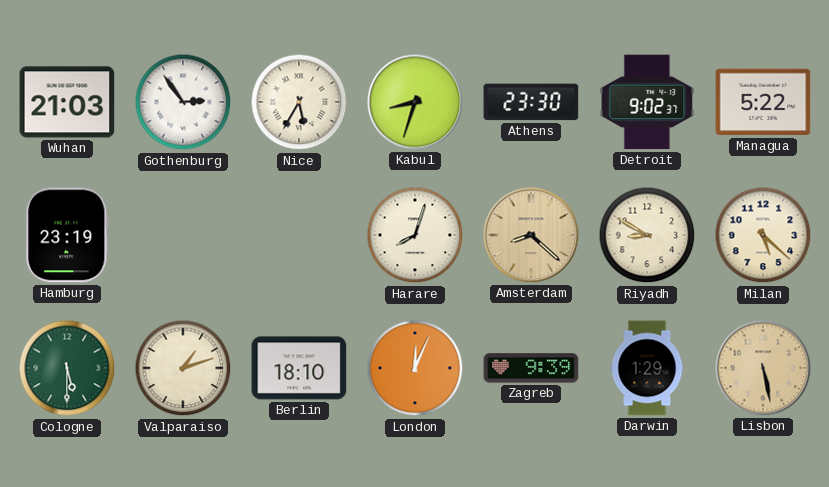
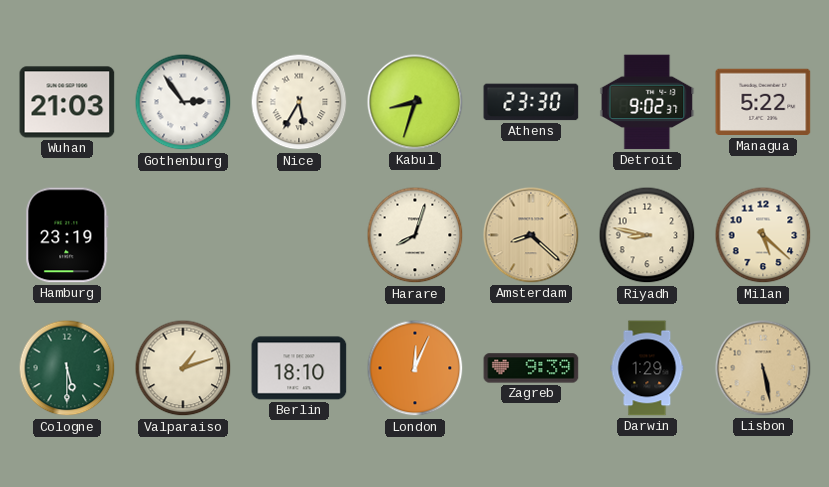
Riyadh: 8:50 -> 8:47 (647, 235)
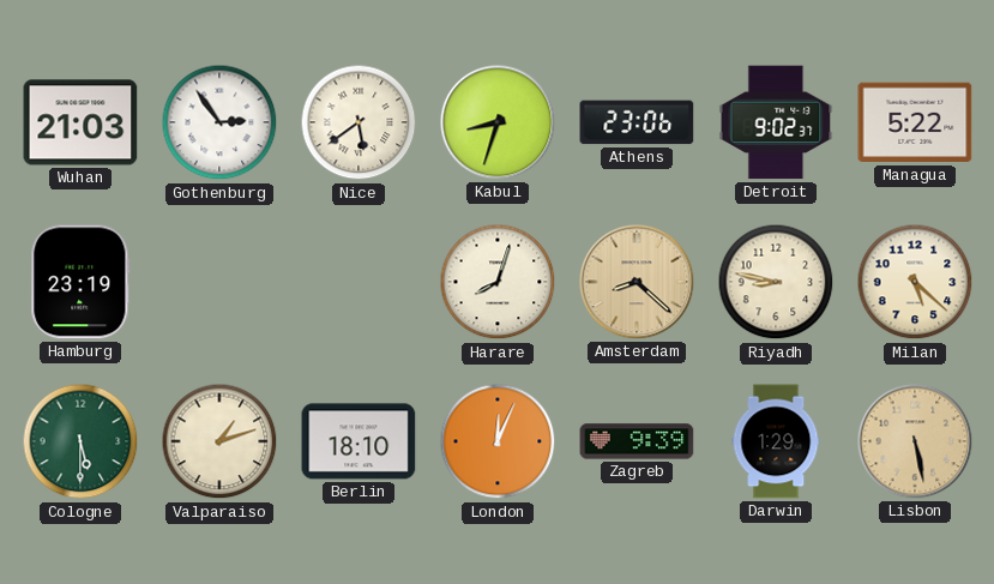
Nice: 5:35 -> 5:39 (359, 122)
Athens: 23:30 -> 23:06 (637, 122)
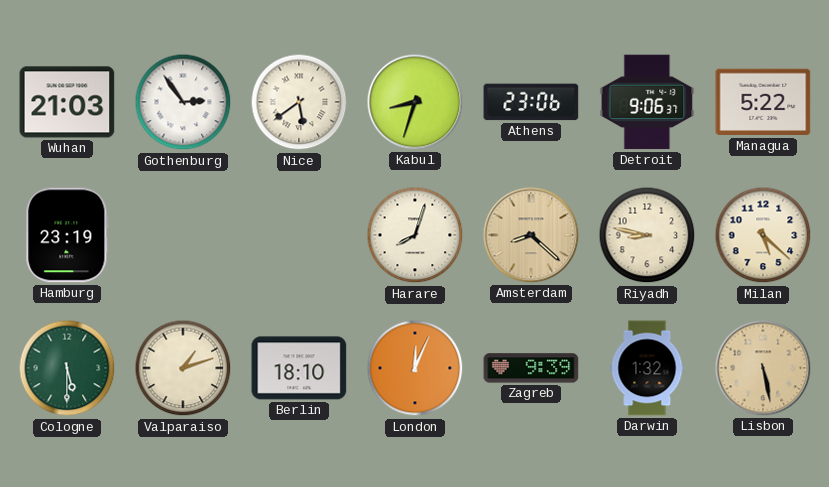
Detroit: 9:02 -> 9:06 (647, 102)
Darwin: 1:29 -> 1:32 (647, 368)
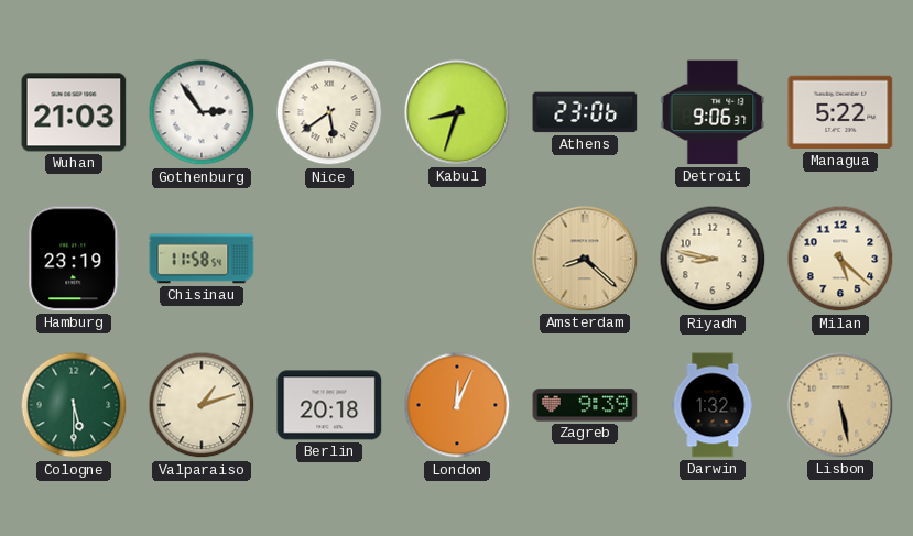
Chisinau: none -> 11:58 (202, 259)
Harare: 8:03 -> none (415, 235)
Berlin: 18:10 -> 20:18 (329, 405)
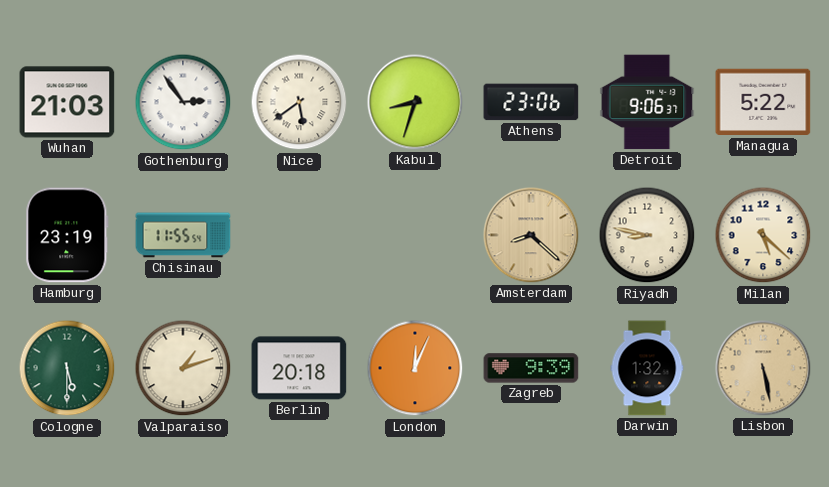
Chisinau: 11:58 -> 11:55 (183, 235)
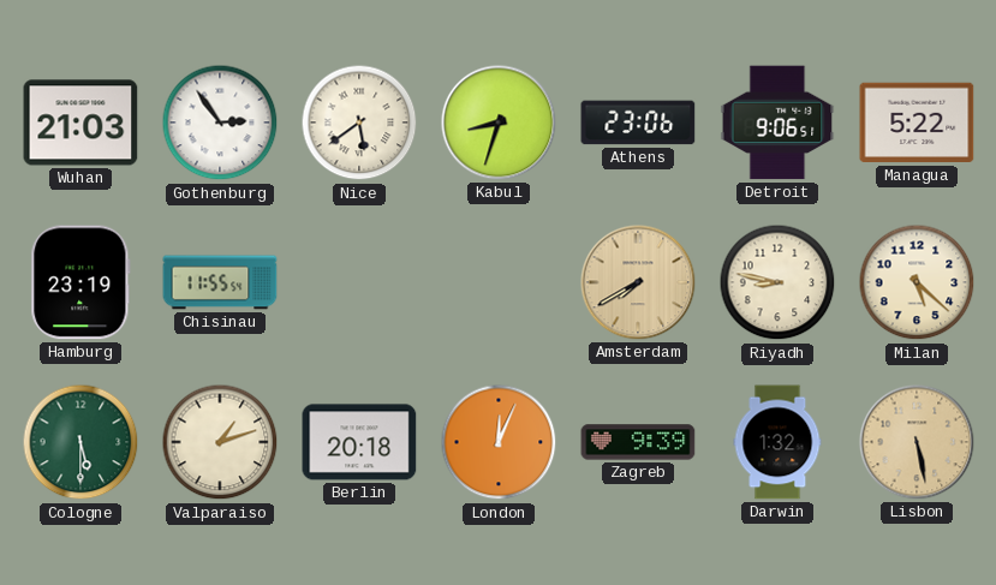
Detroit: 9:06:37 -> 9:06:51 (777, 123)
Amsterdam: 8:22 -> 7:40 (638, 282)
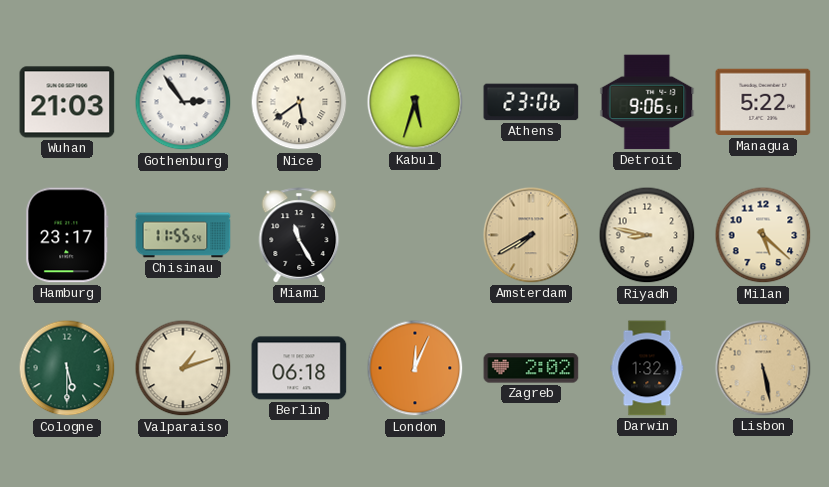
Kabul: 8:33 -> 5:33 (415, 102)
Hamburg: 23:19 -> 23:17 (67, 235)
Miami: none -> 11:25 (299, 235)
Berlin: 20:18 -> 06:18 (299, 368)
Zagreb: 9:39 -> 2:02 (531, 368)
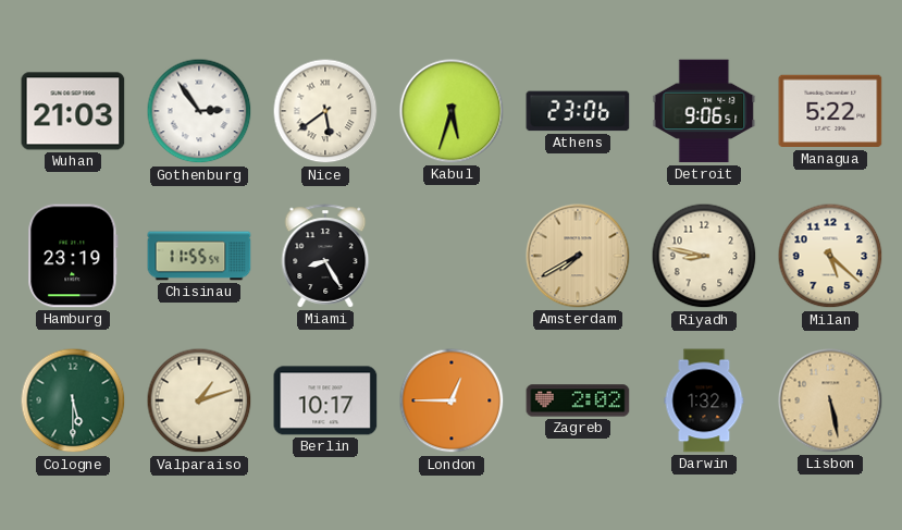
Hamburg: 23:17 -> 23:19 (73, 256)
Miami: 11:25 -> 8:25 (325, 256)
Berlin: 06:18 -> 10:17 (325, 400)
London: 12:04 -> 12:45 (452, 400)
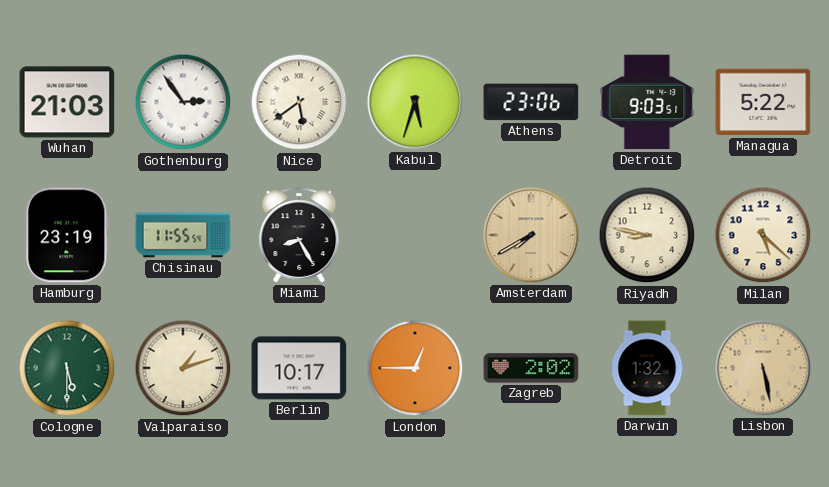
Detroit: 9:06 -> 9:03 (647, 102)
